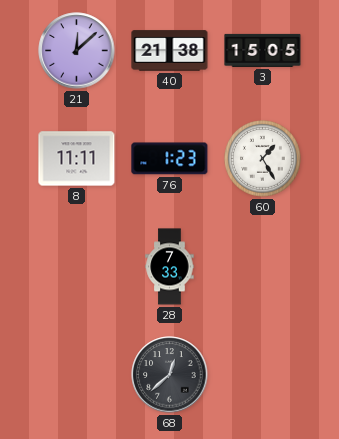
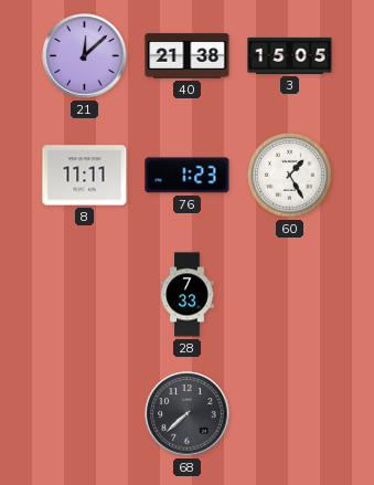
68: 12:38 -> 7:38 (188, 414)
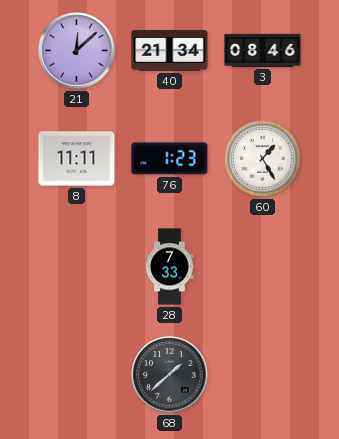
40: 21:38 -> 21:34 (170, 51)
3: 15:05 -> 08:46 (263, 50)
68: 7:38 -> 1:38 (170, 375)
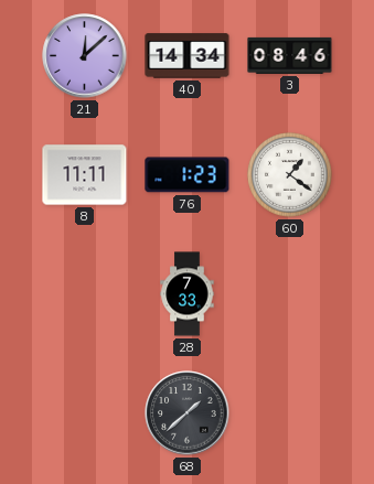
40: 21:34 -> 14:34 (188, 56)
60: 1:25 -> 1:21 (290, 175)
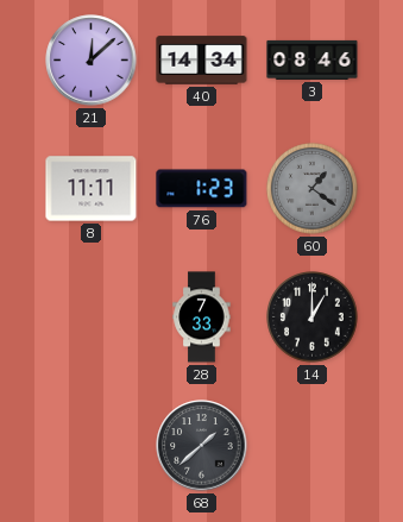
60 dial: white -> grey (313, 189)
14: none -> 1:00 (313, 317)
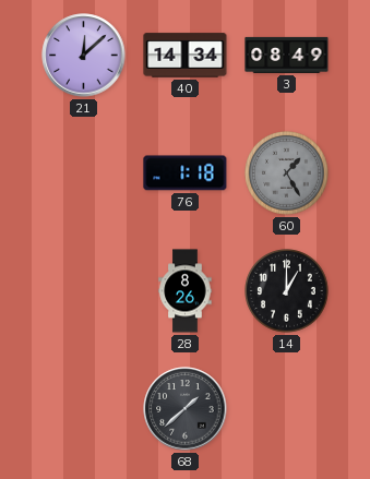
3: 08:46 -> 08:49 (287, 55)
8: 11:11 -> none (92, 189)
76: 1:23 -> 1:18 (186, 173)
60: 1:21 -> 1:25 (287, 173)
28: 7:33 -> 8:26 (186, 291)
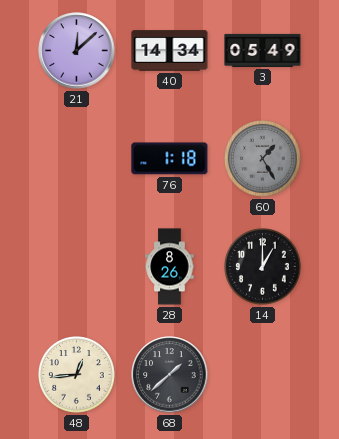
3: 08:49 -> 05:49 (263, 50)
48: none -> 12:44 (77, 375)
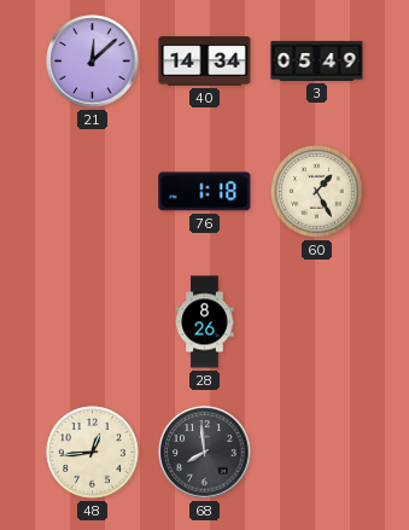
60 dial: grey -> cream (317, 192)
14: 1:00 -> none (263, 267)
68: 1:38 -> 7:59 (205, 453)
